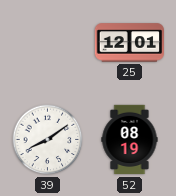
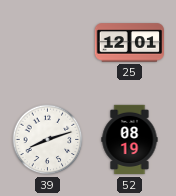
39: 8:09 -> 8:12 (48, 140)
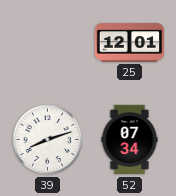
52: 08:19 -> 07:34 (130, 140)
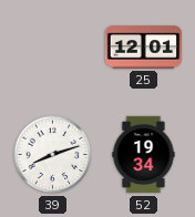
52: 07:34 -> 19:34 (144, 155)
